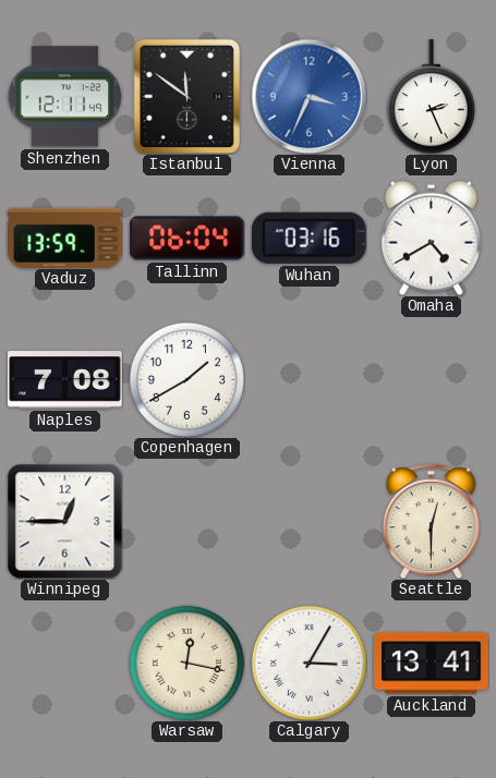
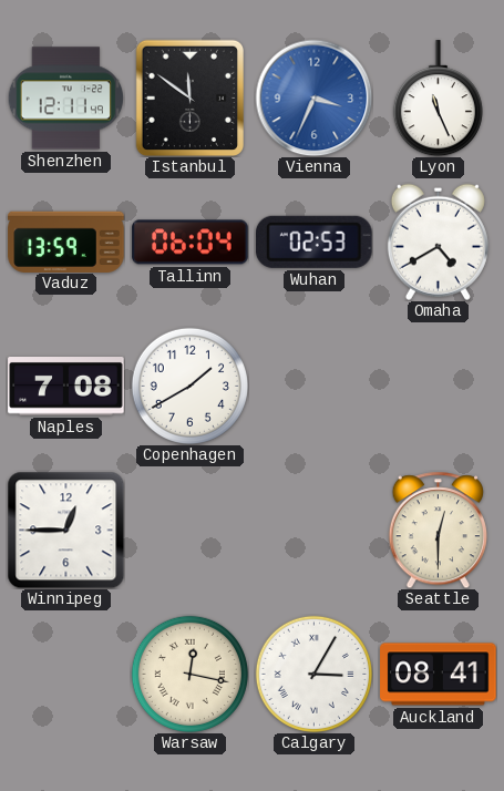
Lyon: 2:26 -> 11:26 (438, 99)
Wuhan: 03:16 -> 02:53 (313, 242)
Auckland: 13:41 -> 08:41 (439, 675)
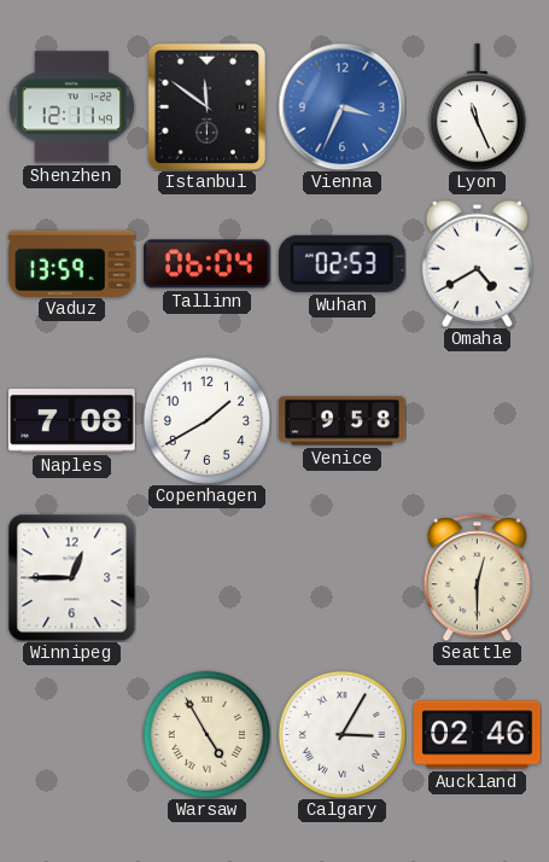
Venice: none -> 9:58 (343, 421)
Warsaw: 12:17 -> 4:55 (206, 734)
Auckland: 08:41 -> 02:46 (478, 735)
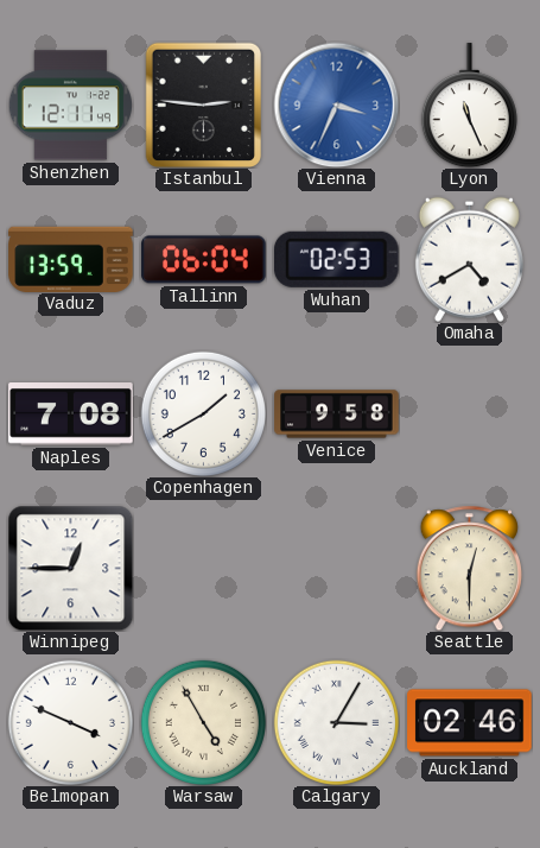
Istanbul: 11:51 -> 2:46 (203, 105)
Belmopan: none -> 3:49 (70, 722)
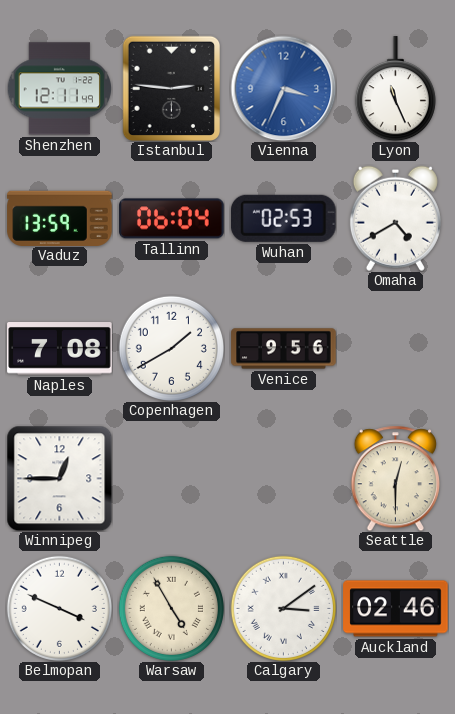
Venice: 9:58 -> 9:56 (284, 349)
Calgary: 3:05 -> 3:09 (283, 608)
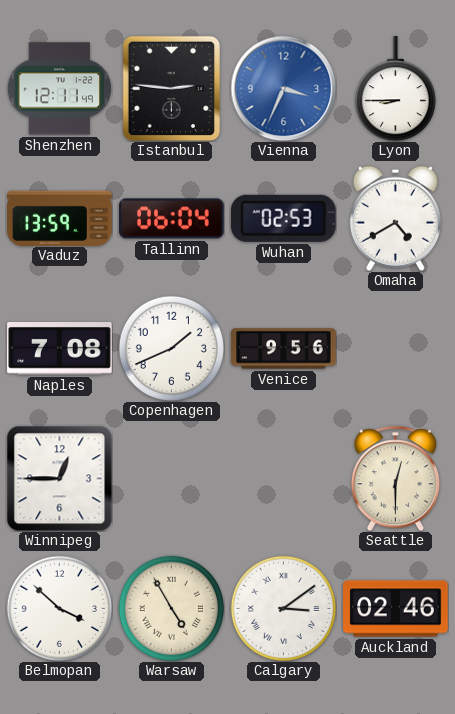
Lyon: 11:26 -> 8:45 (395, 89)
Copenhagen: 1:40 -> 1:41 (171, 348)
Belmopan: 3:49 -> 3:52 (59, 608)
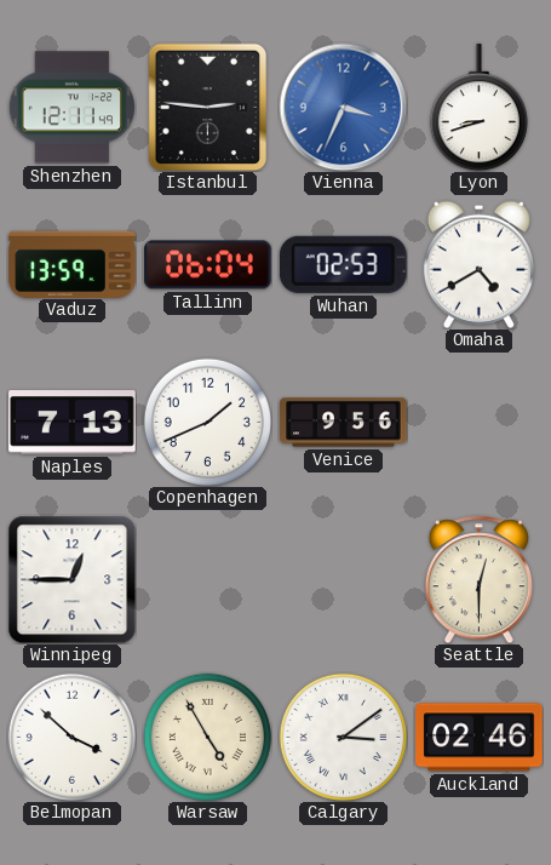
Lyon: 8:45 -> 8:42 (478, 108)
Naples: 7:08 -> 7:13 (73, 423)
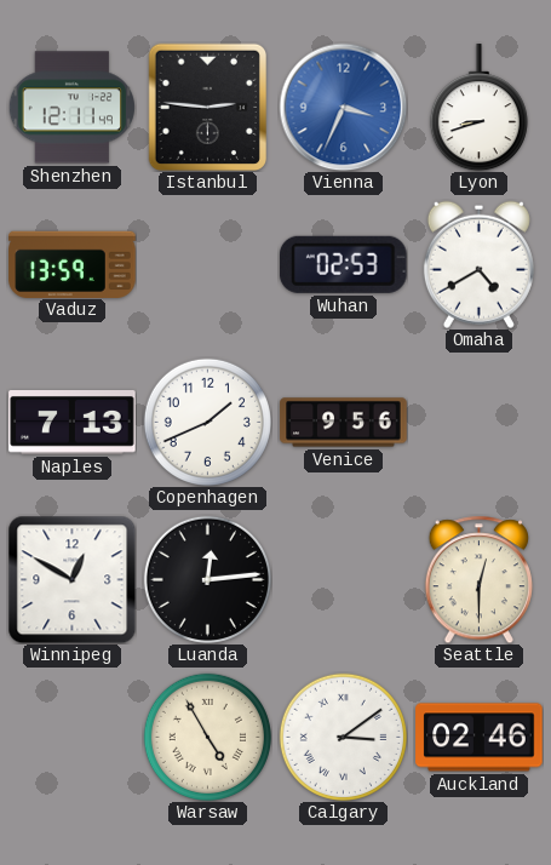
Tallinn: 06:04 -> none (208, 265)
Winnipeg: 12:45 -> 12:50 (71, 579)
Luanda: none -> 12:14 (207, 579)
Belmopan: 3:52 -> none (71, 737)
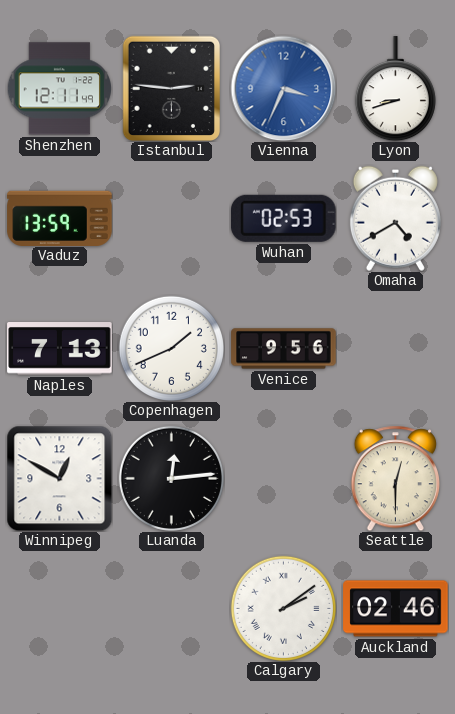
Warsaw: 4:55 -> none (207, 737)
Calgary: 3:09 -> 2:09 (283, 608)
